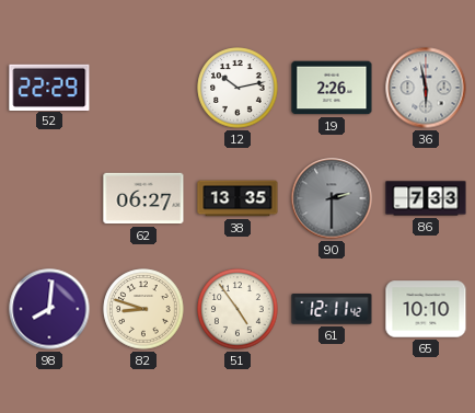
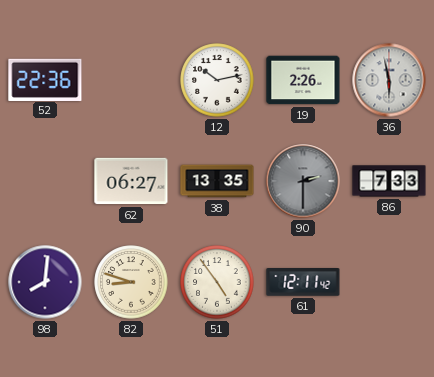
52: 22:29 -> 22:36 (45, 79)
65: 10:10 -> none (426, 309)
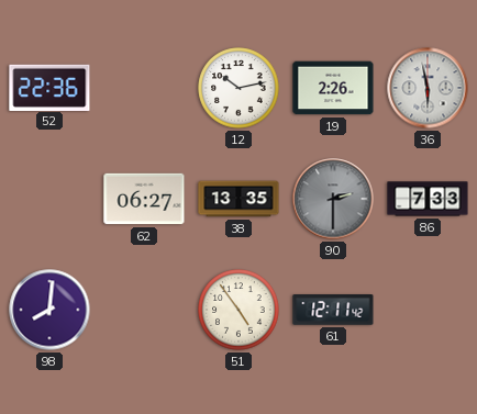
82: 8:48 -> none (131, 282)
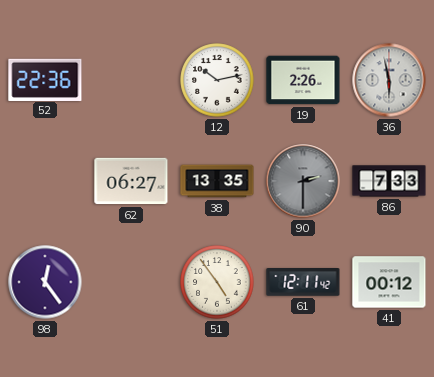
98: 8:01 -> 12:24 (45, 282)
41: none -> 00:12 (389, 282)
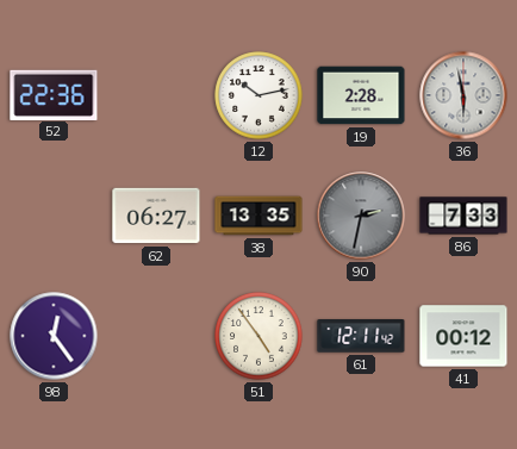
19: 2:26 -> 2:28 (361, 95)
90: 2:30 -> 2:32 (361, 216)
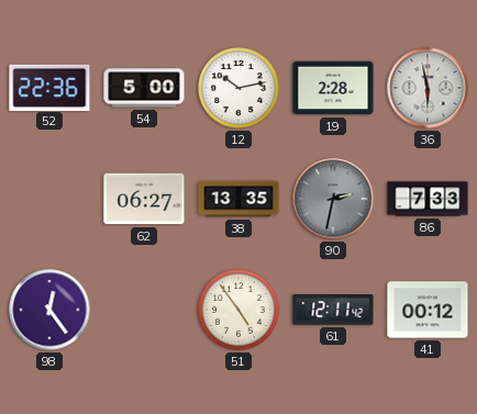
54: none -> 5:00 (144, 88)
